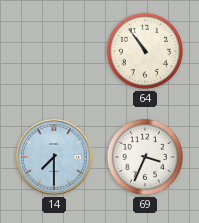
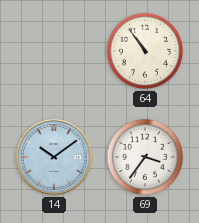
14: 7:30 -> 10:09 (54, 157)
69: 3:34 -> 3:36 (145, 157)
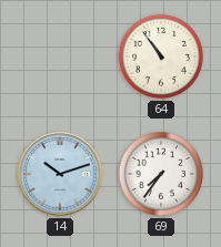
14: 10:09 -> 10:12 (60, 174)
69: 3:36 -> 7:36 (161, 174)
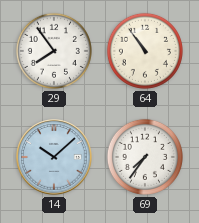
29: none -> 7:54 (54, 51)
14: 10:12 -> 10:08 (54, 157)
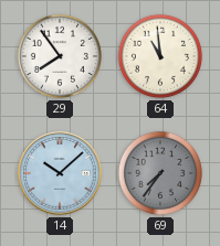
64: 10:54 -> 10:59 (160, 56)
69 dial: white -> grey (160, 173)
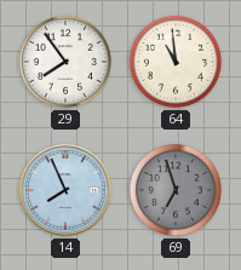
14: 10:08 -> 7:56 (65, 190)
69: 7:36 -> 6:57 (176, 190)
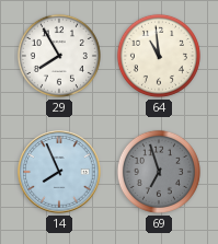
29: 7:54 -> 7:55 (59, 56)
